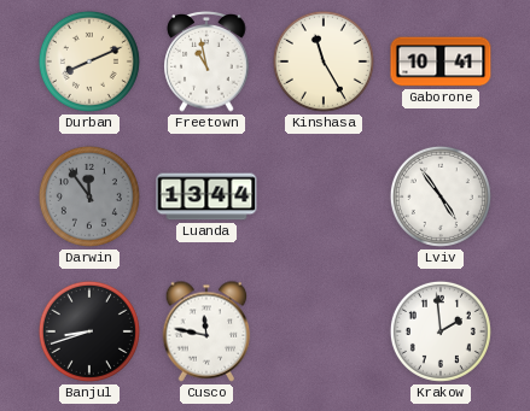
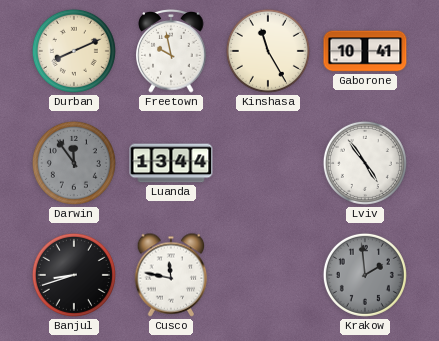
Freetown: 10:58 -> 9:58 (171, 51)
Krakow dial: white -> grey (365, 275)
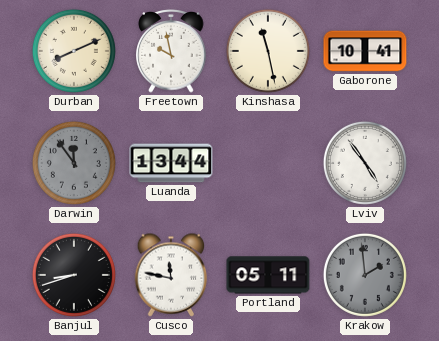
Kinshasa: 11:25 -> 11:28 (268, 51)
Portland: none -> 05:11 (268, 275)
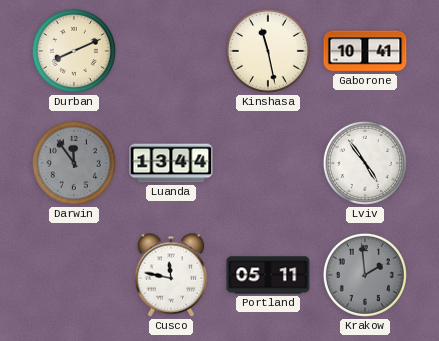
Freetown: 9:58 -> none (171, 51)
Banjul: 8:42 -> none (74, 275)
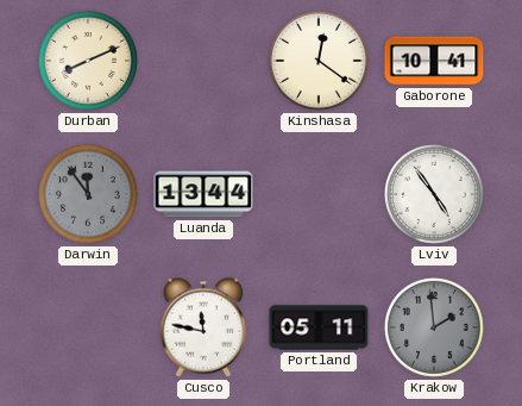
Kinshasa: 11:28 -> 12:21 (319, 61)
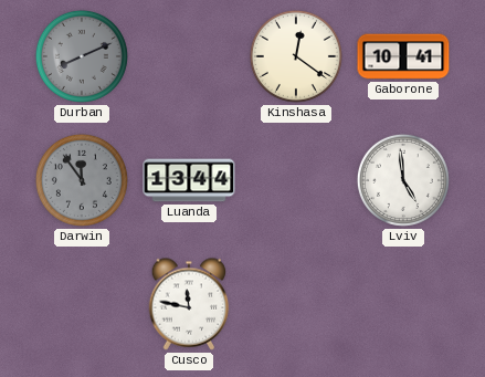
Durban dial: cream -> grey (82, 56)
Lviv: 4:54 -> 4:59 (403, 180)
Portland: 05:11 -> none (319, 327)
Krakow: 1:59 -> none (434, 327)
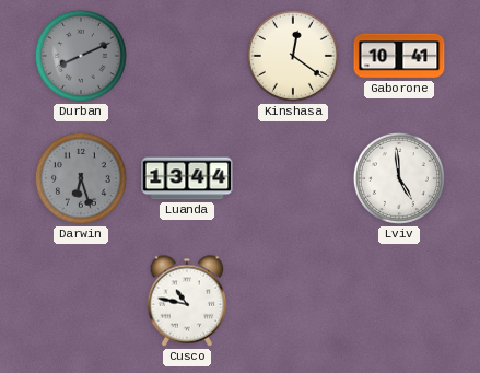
Darwin: 11:54 -> 6:27 (81, 178)
Cusco: 11:47 -> 10:47 (187, 301)
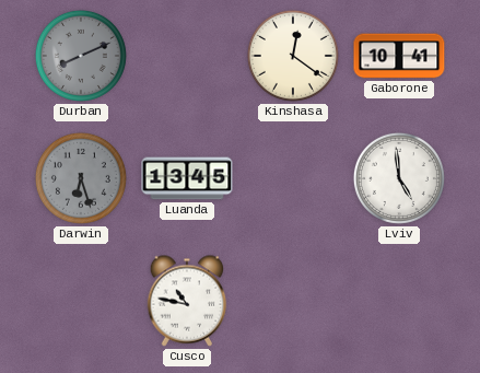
Luanda: 13:44 -> 13:45 (187, 178)
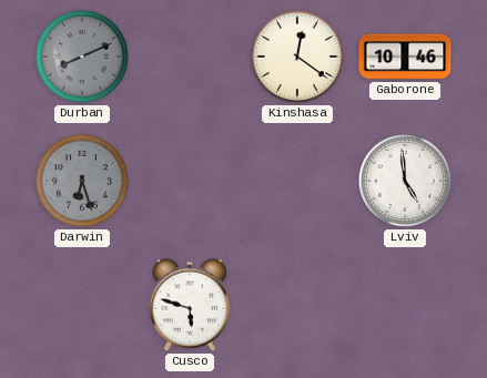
Gaborone: 10:41 -> 10:46 (405, 57)
Luanda: 13:45 -> none (187, 178)
Cusco: 10:47 -> 5:48 (190, 305)
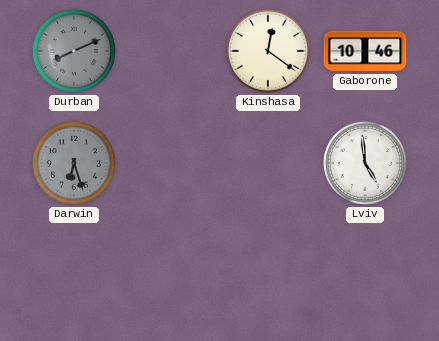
Cusco: 5:48 -> none (190, 305)
